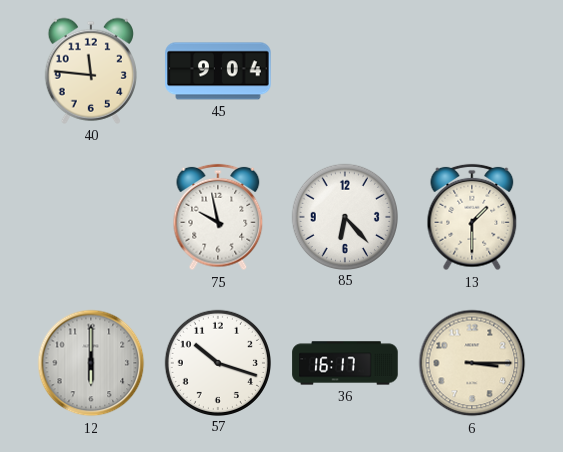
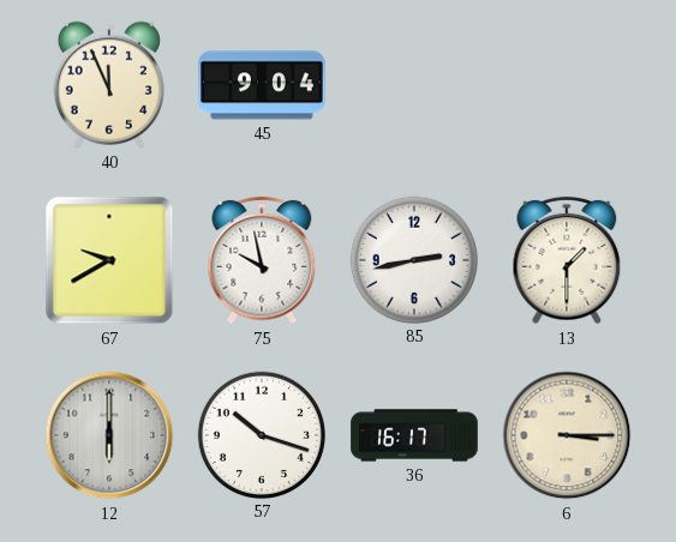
40: 11:46 -> 11:56 (109, 85)
67: none -> 9:40 (109, 260)
85: 6:23 -> 2:43 (413, 259)
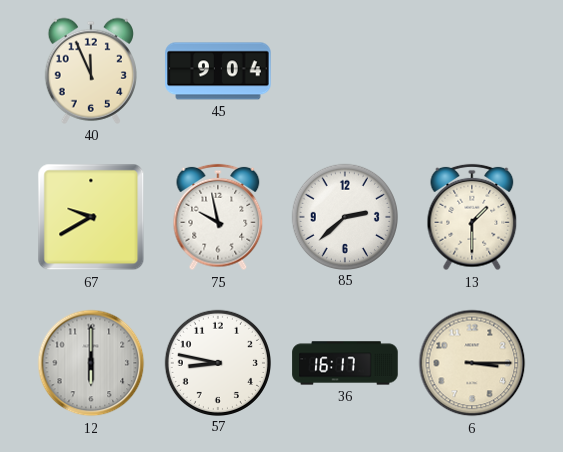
85: 2:43 -> 2:38 (344, 216)
57: 10:18 -> 8:47 (217, 362)
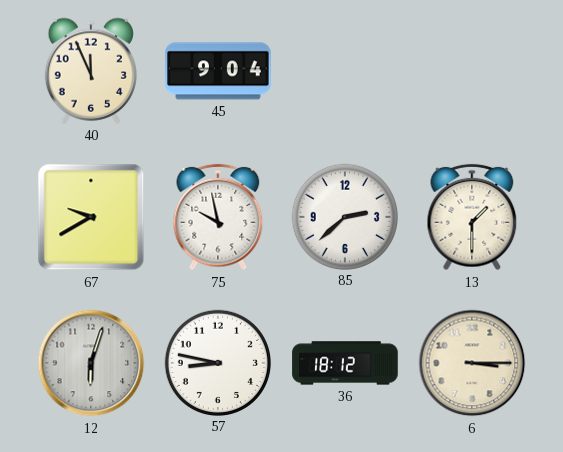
12: 6:00 -> 6:03 (91, 363)
36: 16:17 -> 18:12 (345, 363)
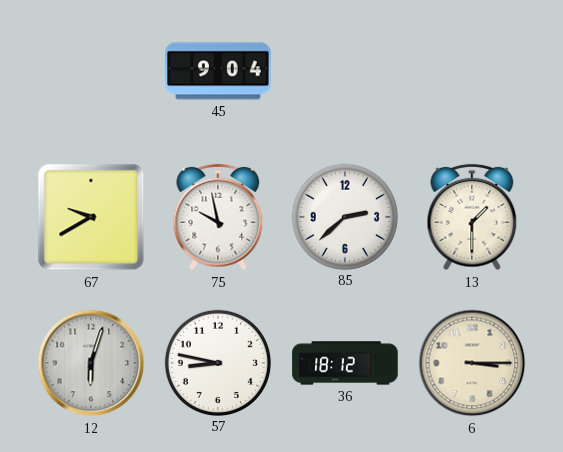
40: 11:56 -> none (91, 71)
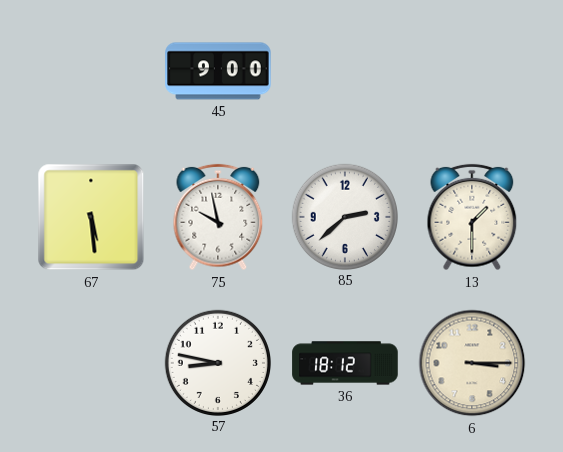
45: 9:04 -> 9:00 (218, 71)
67: 9:40 -> 5:29 (91, 217)
12: 6:03 -> none (91, 363)
